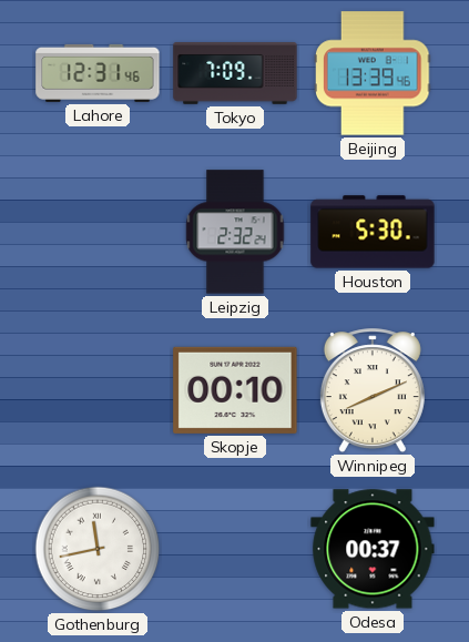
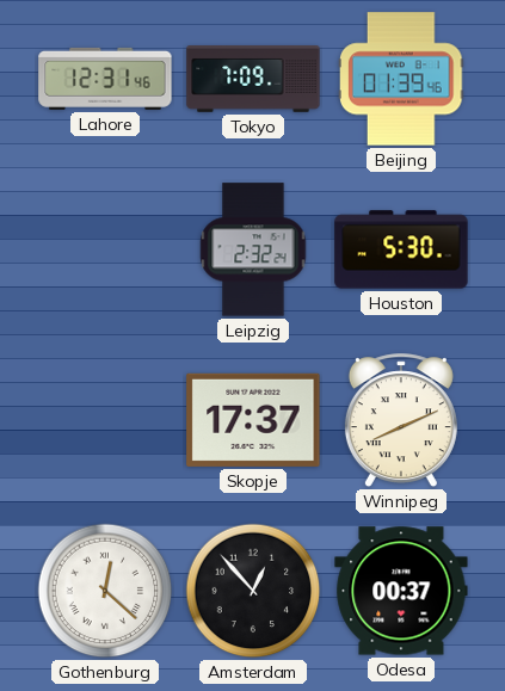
Beijing: 13:39 -> 01:39 (402, 79)
Skopje: 00:10 -> 17:37 (253, 420)
Gothenburg: 11:43 -> 12:22 (105, 591)
Amsterdam: none -> 12:53 (253, 591)
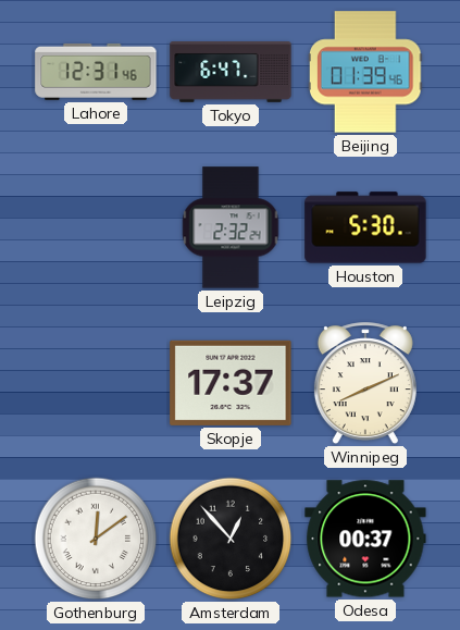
Tokyo: 7:09 -> 6:47 (231, 73)
Gothenburg: 12:22 -> 12:09 (96, 539)
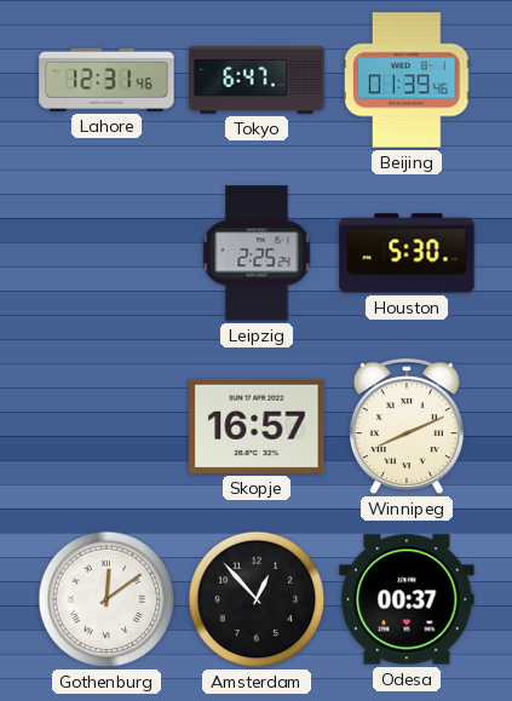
Leipzig: 2:32 -> 2:25 (257, 253)
Skopje: 17:37 -> 16:57 (257, 426)
